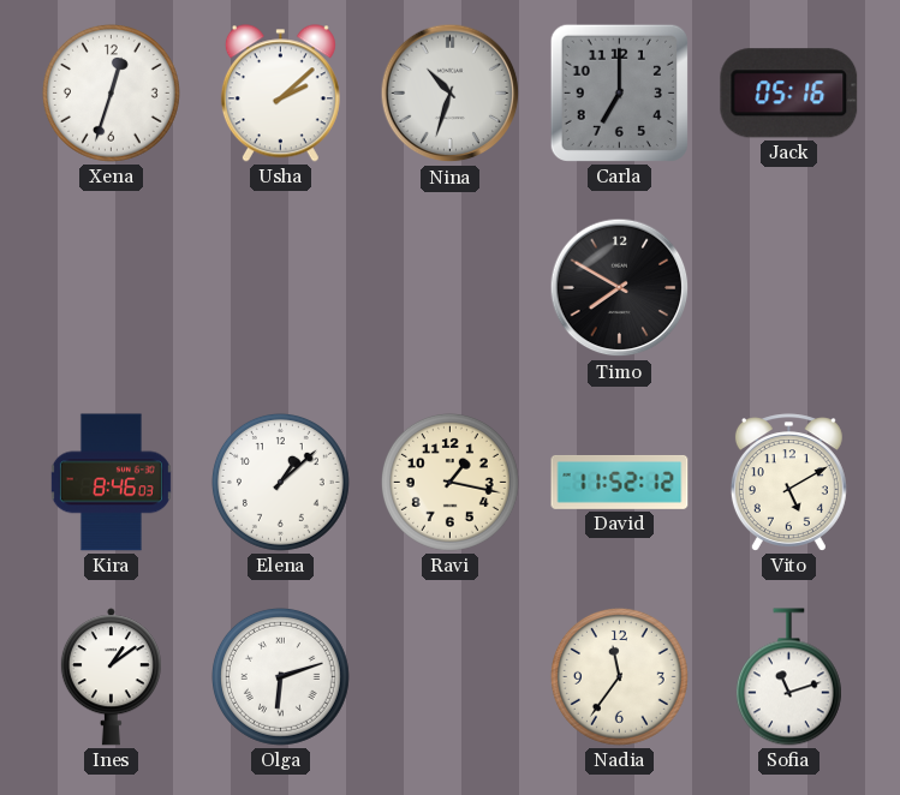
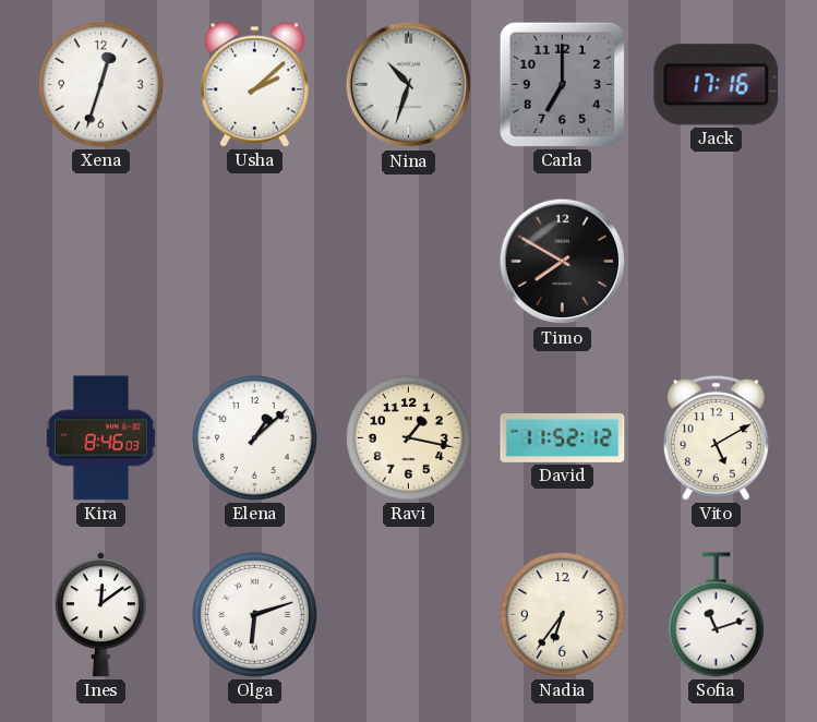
Jack: 05:16 -> 17:16 (717, 85)
Ines: 1:09 -> 12:09 (100, 615)
Nadia: 11:36 -> 6:36 (562, 614)
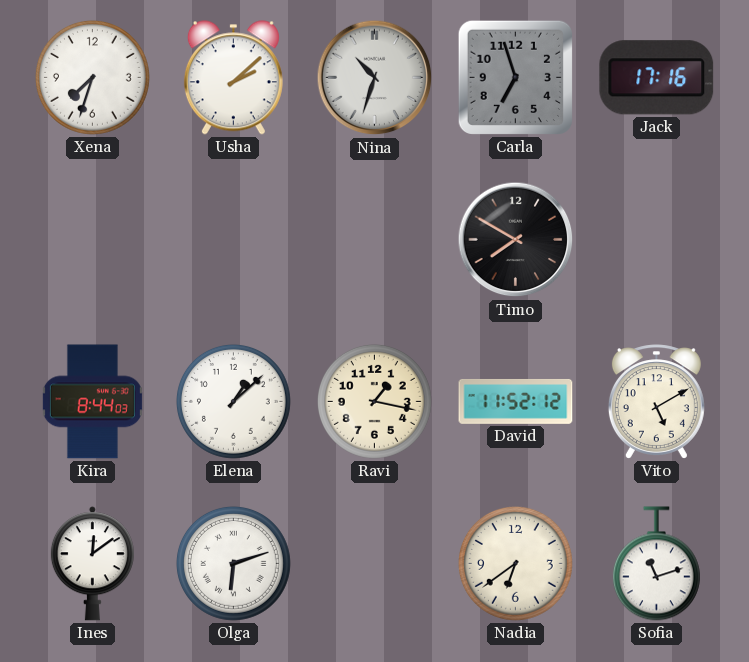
Xena: 12:33 -> 7:33 (92, 77)
Carla: 7:00 -> 6:57 (515, 77)
Kira: 8:46 -> 8:44 (92, 402)
Nadia: 6:36 -> 6:39 (515, 563)
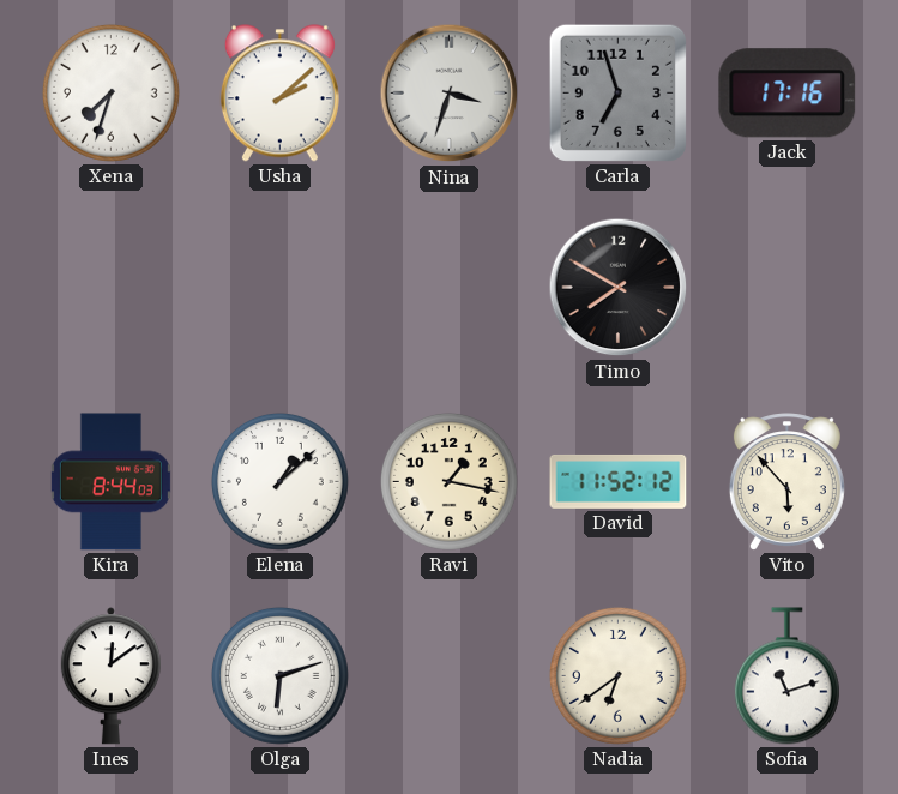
Nina: 10:33 -> 3:33 (450, 94)
Vito: 5:10 -> 5:53 (786, 482)
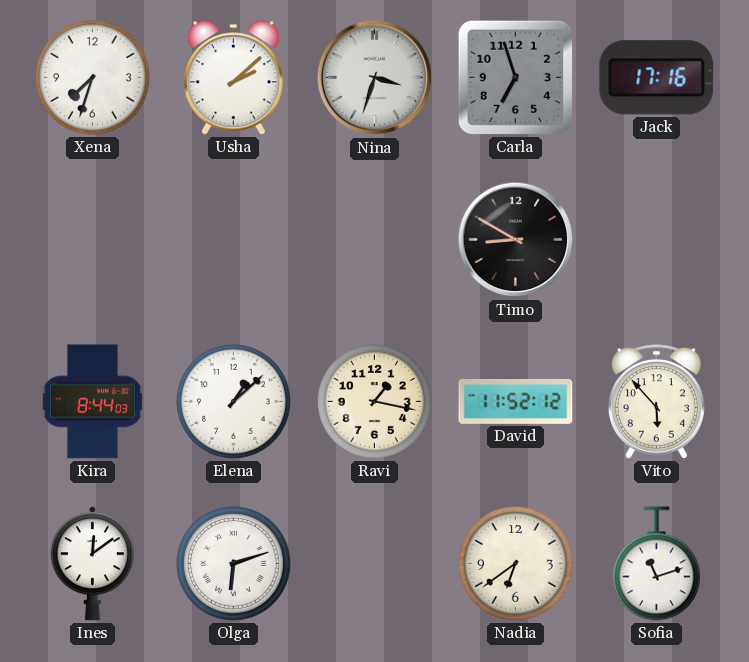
Timo: 7:50 -> 8:50 (516, 240)
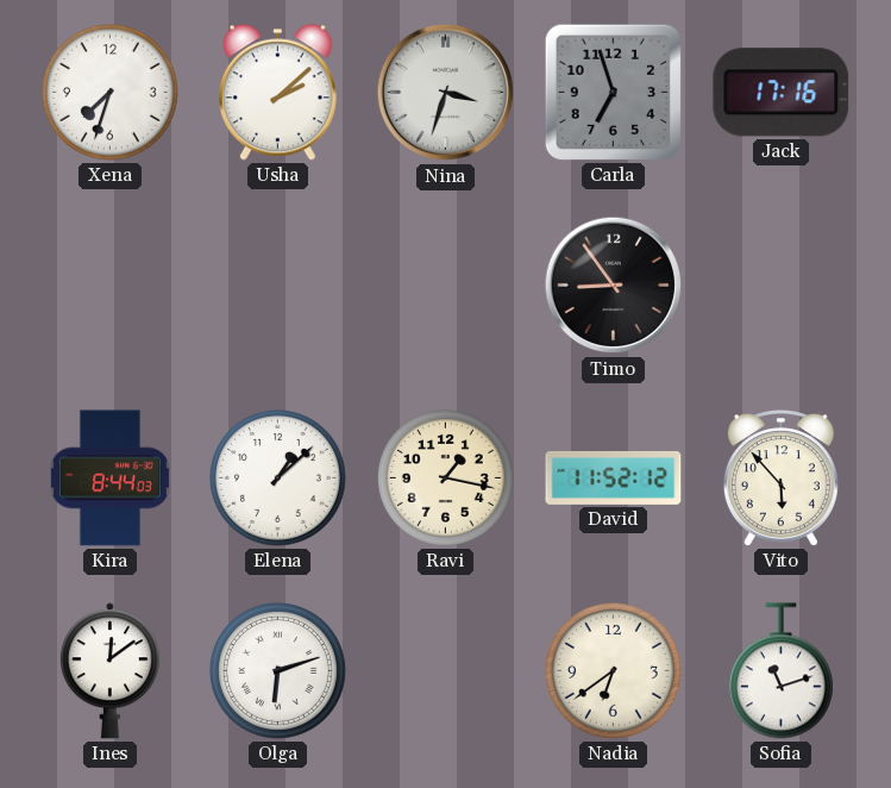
Timo: 8:50 -> 8:54 (614, 286)
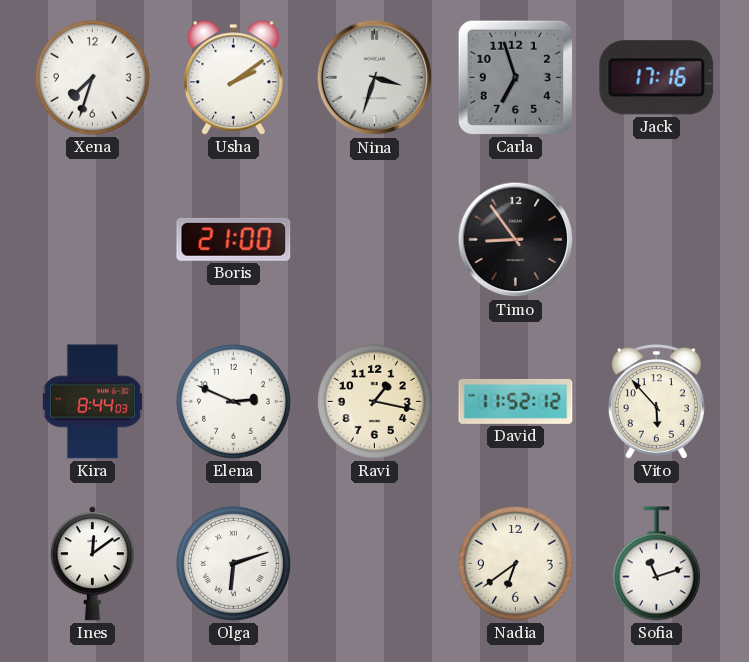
Usha: 2:08 -> 2:09 (233, 78)
Boris: none -> 21:00 (234, 239)
Elena: 1:08 -> 2:49 (233, 401)
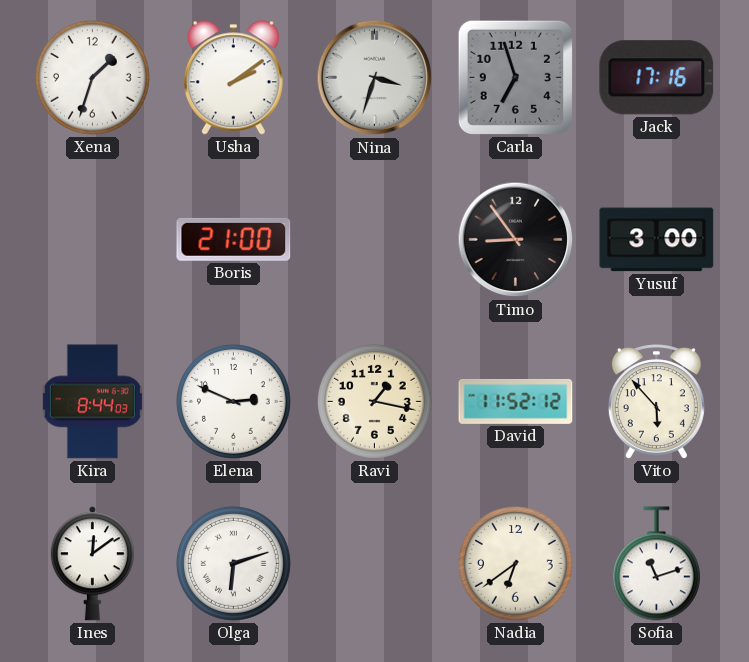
Xena: 7:33 -> 1:33 (92, 77)
Yusuf: none -> 3:00 (657, 240)
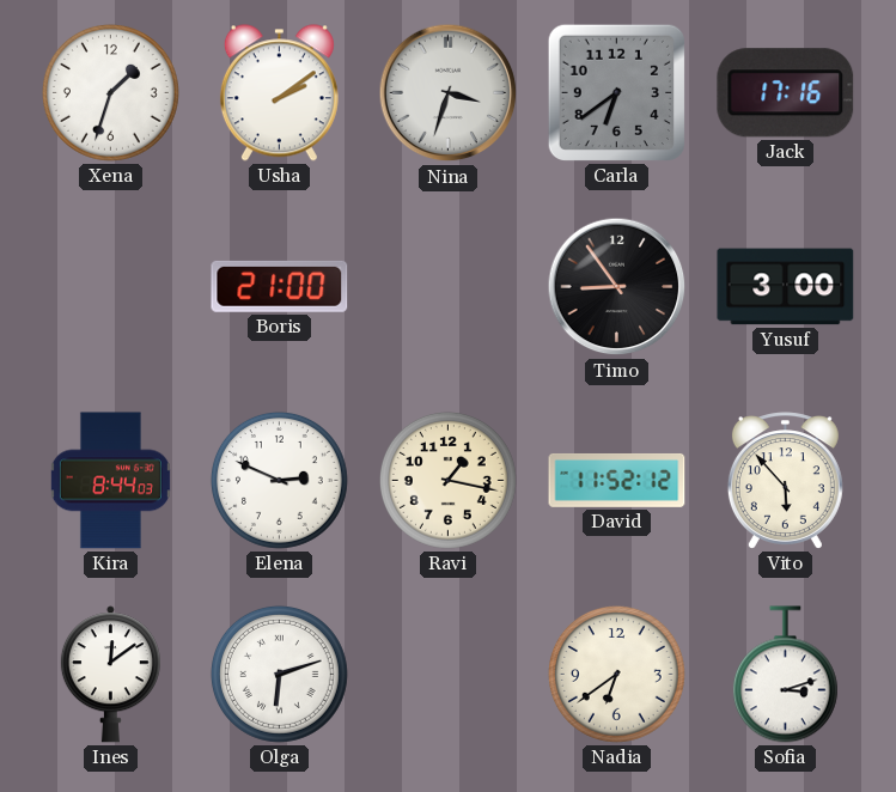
Carla: 6:57 -> 6:39 (616, 92)
Sofia: 11:12 -> 3:12 (785, 675)
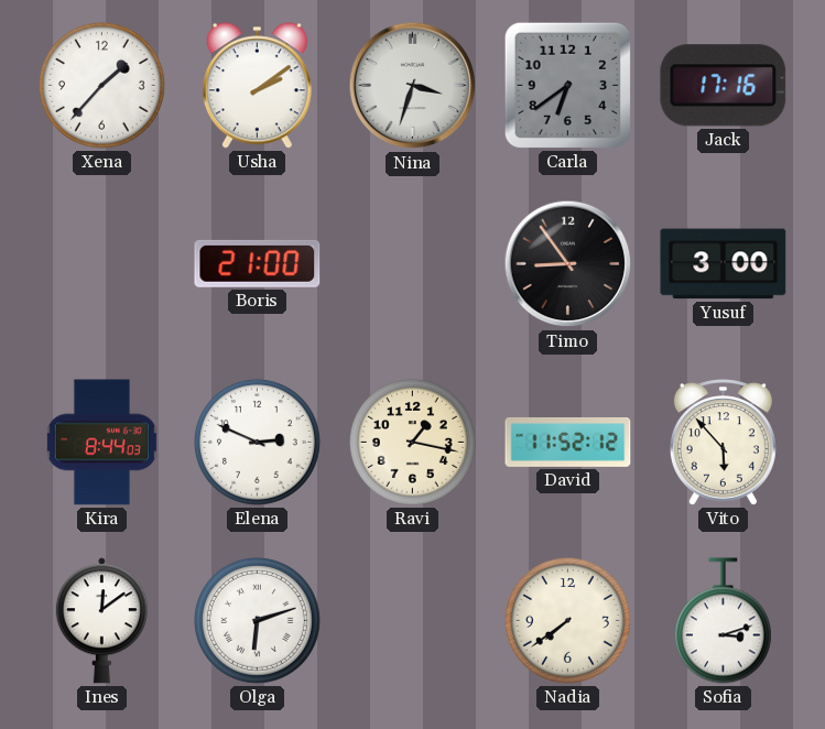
Xena: 1:33 -> 1:37 (101, 85)
Nadia: 6:39 -> 7:39 (567, 620)
